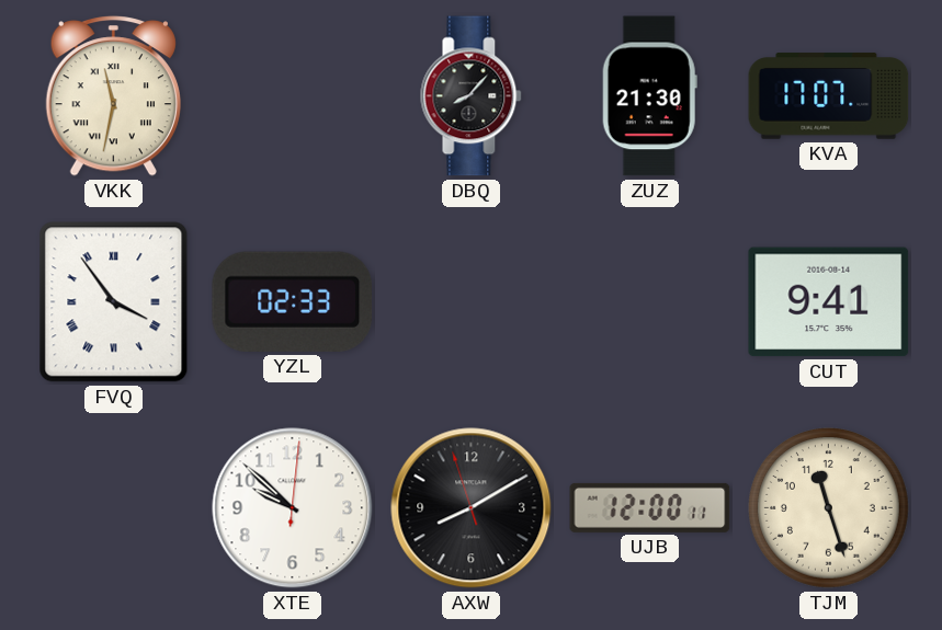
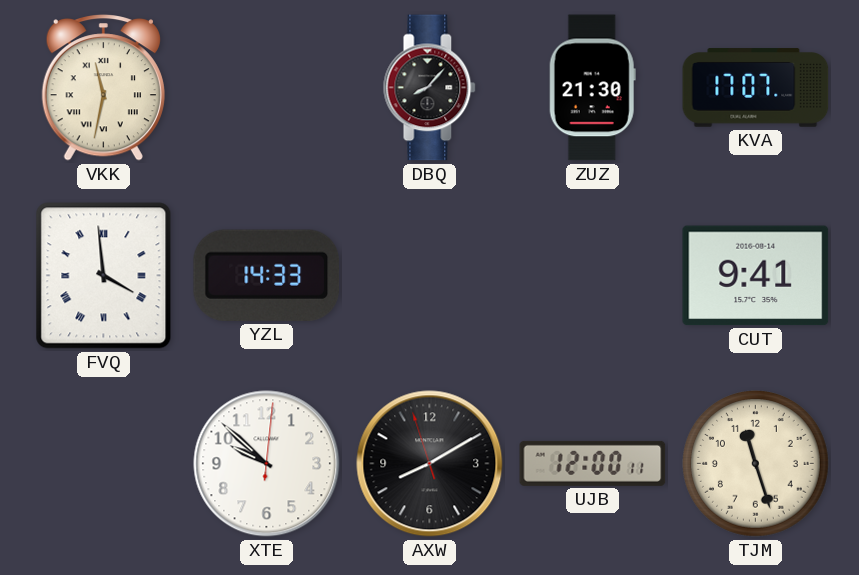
FVQ: 3:54 -> 3:59 (104, 276)
YZL: 02:33 -> 14:33 (267, 275)
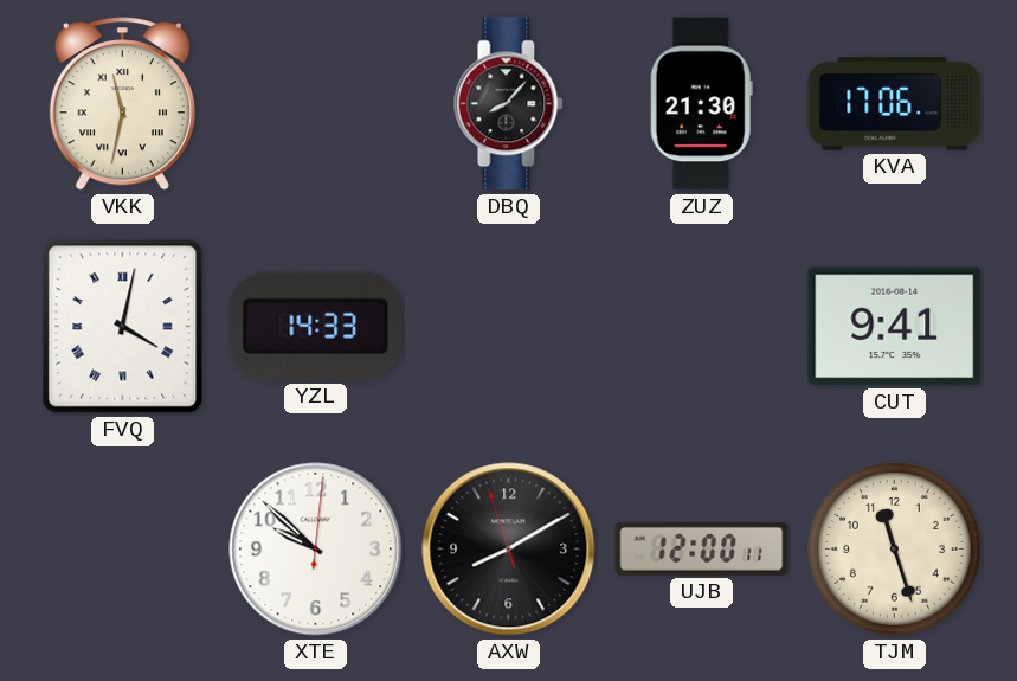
KVA: 17:07 -> 17:06 (895, 104)
FVQ: 3:59 -> 4:02 (123, 327)
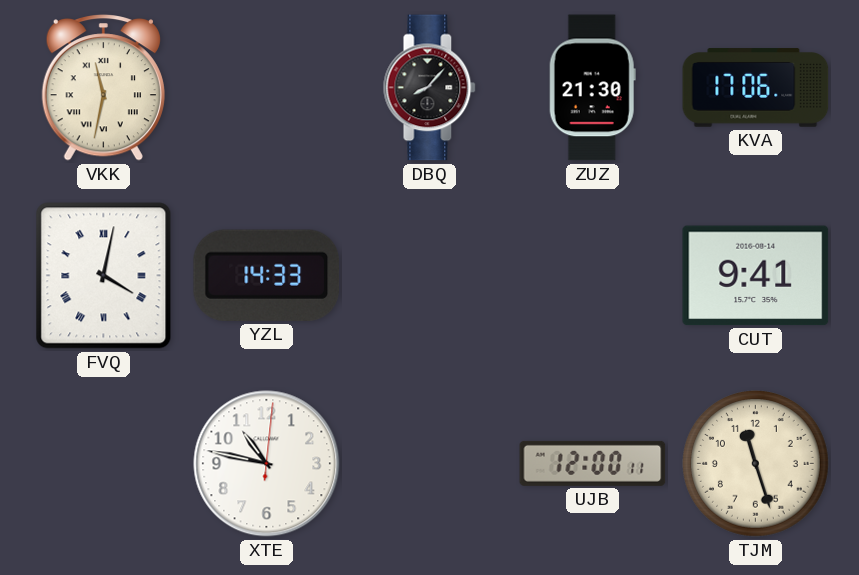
XTE: 9:52 -> 10:47 (267, 464)
AXW: 8:09 -> none (509, 550)
